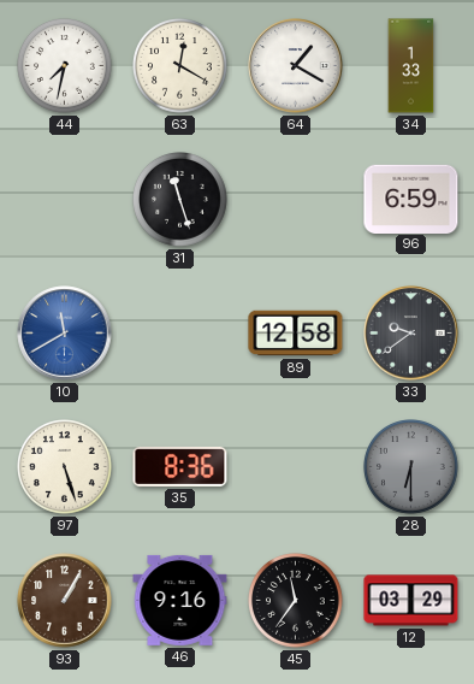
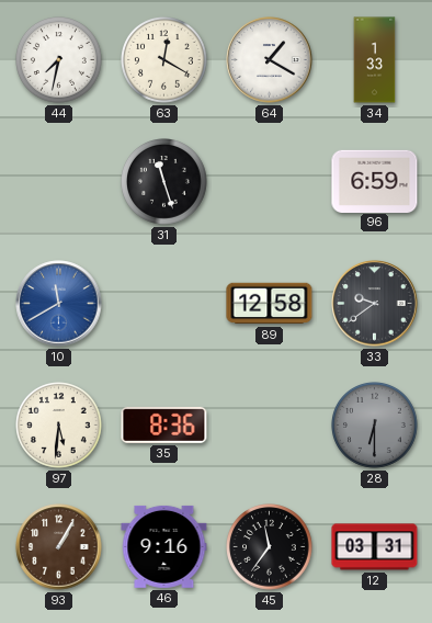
97: 5:27 -> 5:31 (59, 426)
12: 03:29 -> 03:31 (375, 547)
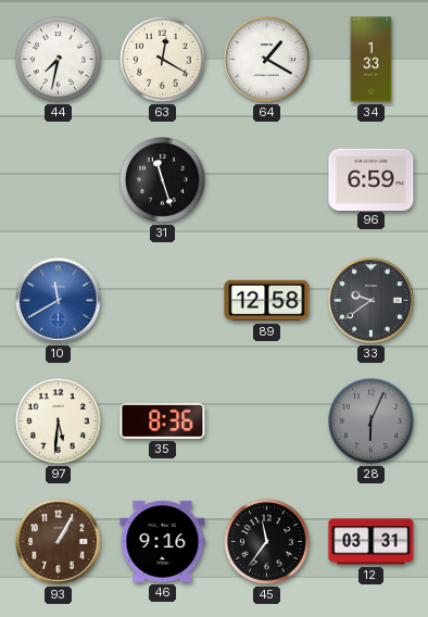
28: 6:30 -> 6:04 (372, 421)
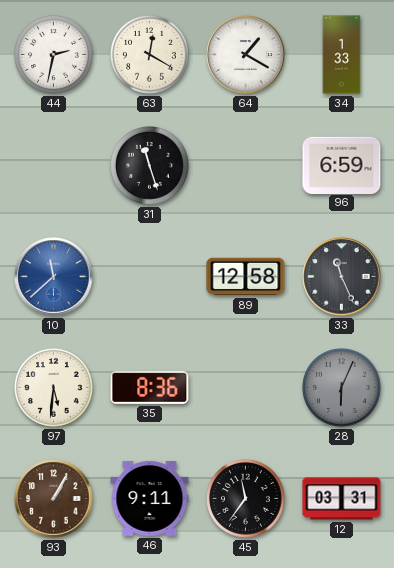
44: 7:32 -> 2:32 (54, 55)
10: 11:40 -> 11:38 (54, 277)
33: 9:39 -> 11:26 (342, 277)
46: 9:16 -> 9:11 (150, 498)
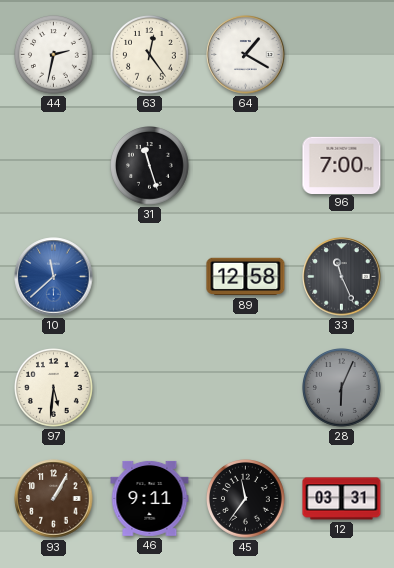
63: 12:20 -> 12:24 (150, 55)
34: 1:33 -> none (342, 55)
96: 6:59 -> 7:00 (342, 165)
35: 8:36 -> none (150, 387)
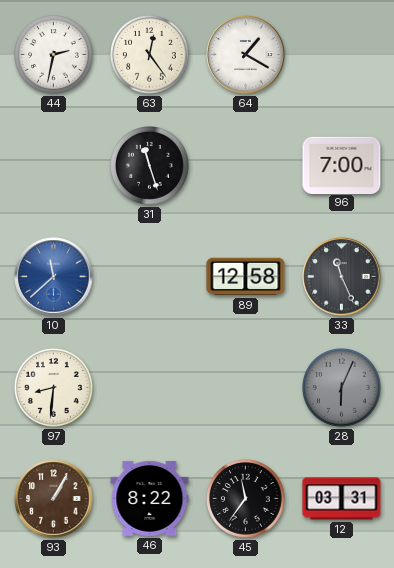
97: 5:31 -> 8:31 (54, 388)
46: 9:11 -> 8:22 (150, 498)
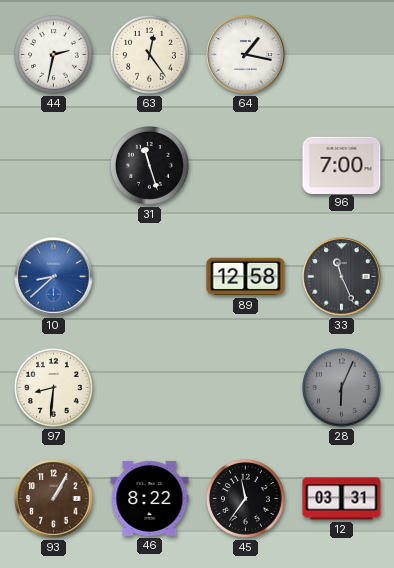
64: 1:20 -> 1:17 (246, 55)
10: 11:38 -> 8:38 (54, 277)
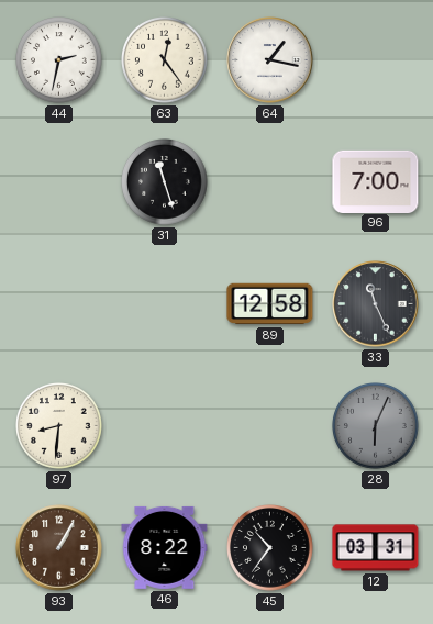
10: 8:38 -> none (54, 277)
45: 11:36 -> 10:36 (270, 548)
